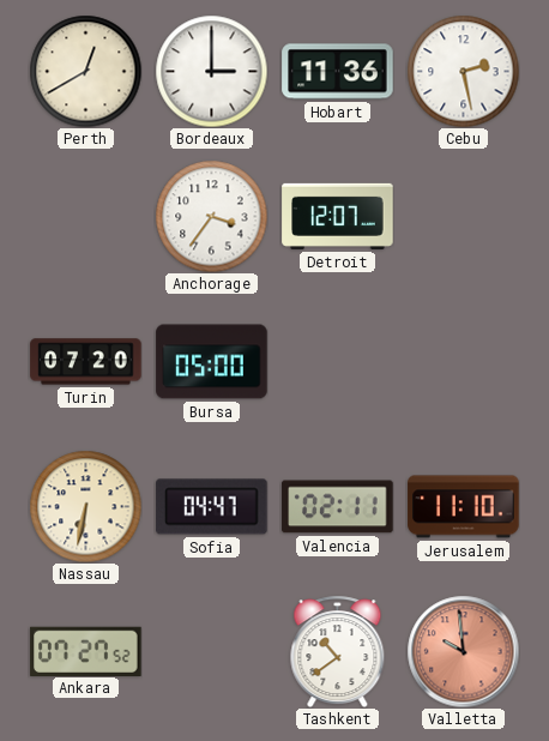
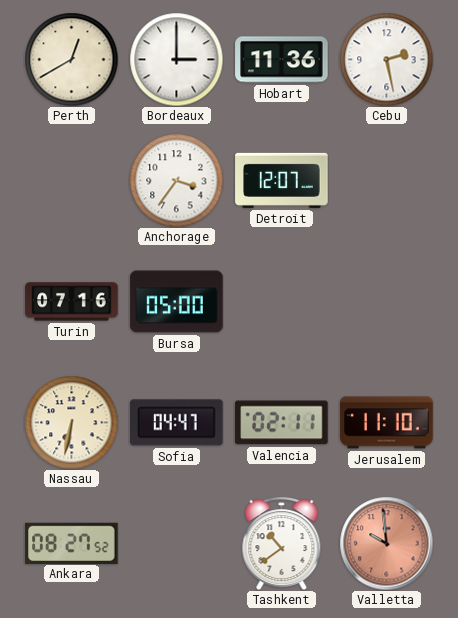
Turin: 07:20 -> 07:16 (72, 302)
Ankara: 07:27 -> 08:27 (72, 543)
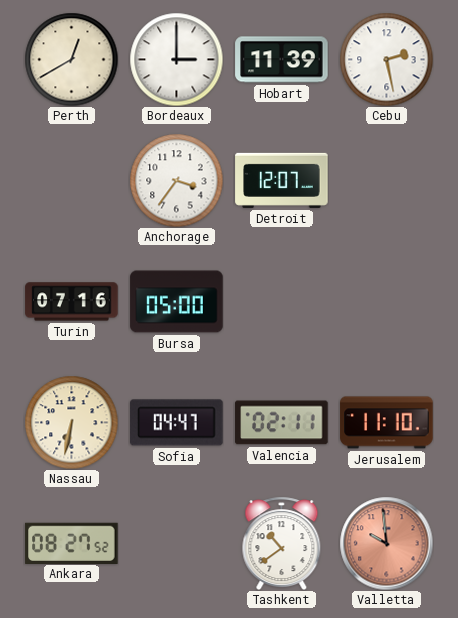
Hobart: 11:36 -> 11:39 (282, 60)
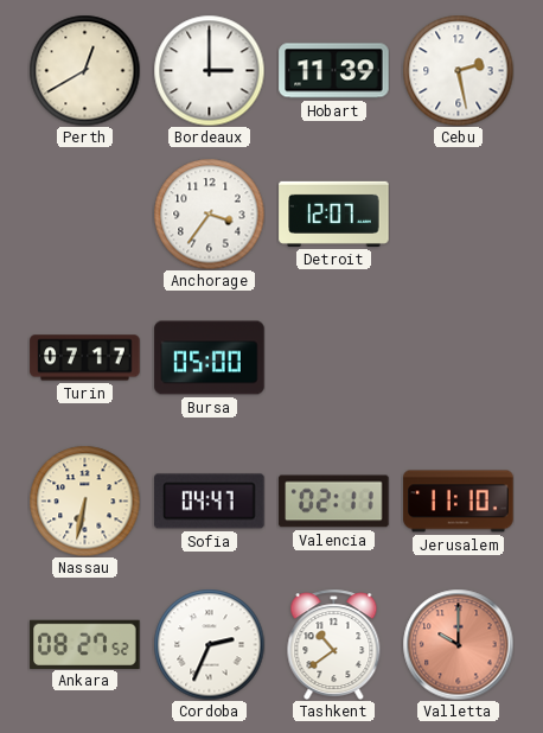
Turin: 07:16 -> 07:17 (85, 358)
Cordoba: none -> 2:34 (209, 644)
Valletta: 9:59 -> 10:00 (458, 644)
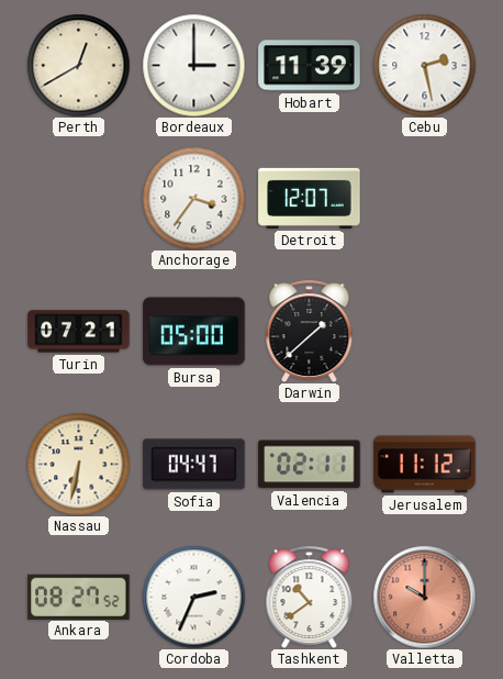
Turin: 07:17 -> 07:21 (79, 332)
Darwin: none -> 1:38 (310, 331)
Jerusalem: 11:10 -> 11:12 (425, 465)
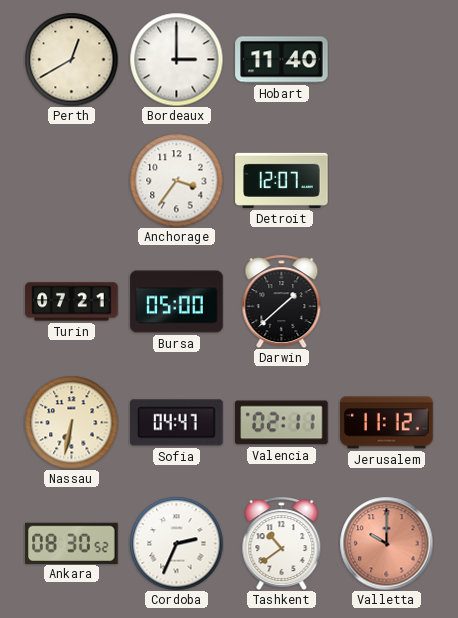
Hobart: 11:39 -> 11:40 (282, 60)
Cebu: 2:28 -> none (424, 65)
Ankara: 08:27 -> 08:30 (72, 543)
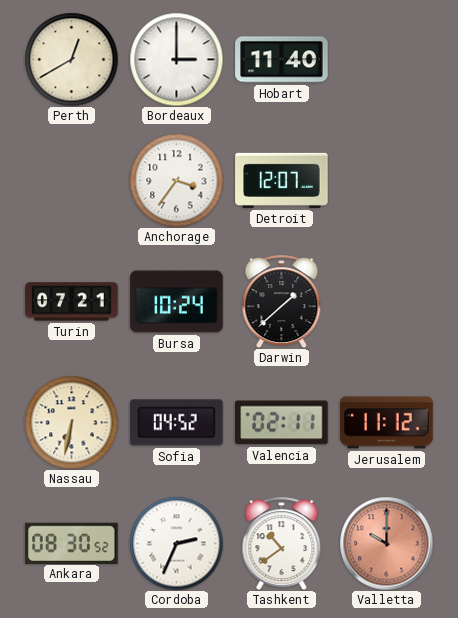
Bursa: 05:00 -> 10:24 (177, 302)
Sofia: 04:47 -> 04:52 (177, 423)
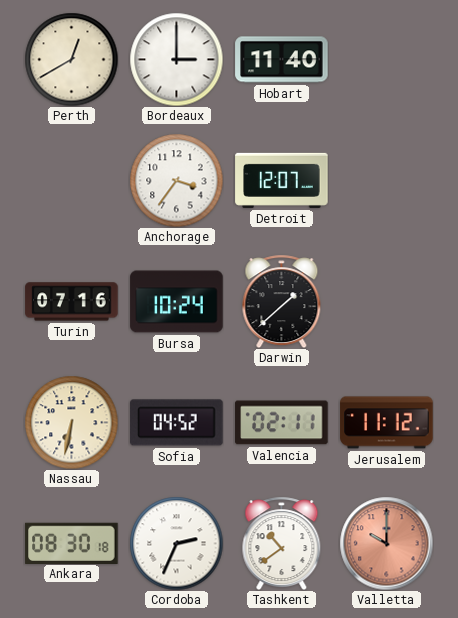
Turin: 07:21 -> 07:16 (72, 302)
Ankara: 08:30:52 -> 08:30:18 (72, 543)
